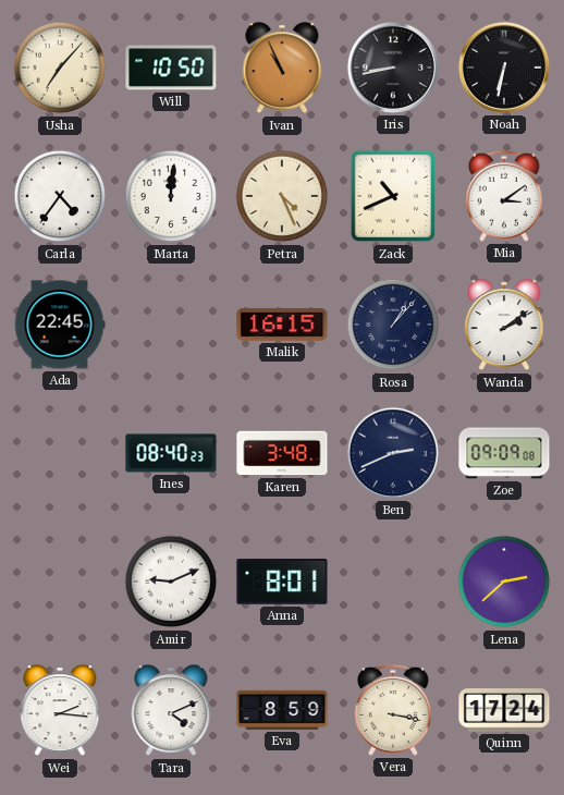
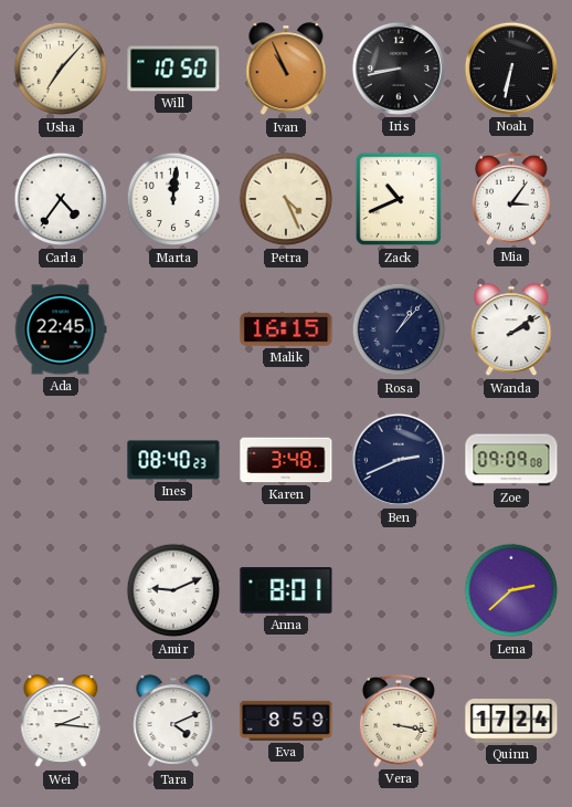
Mia: 3:09 -> 3:06 (511, 199)
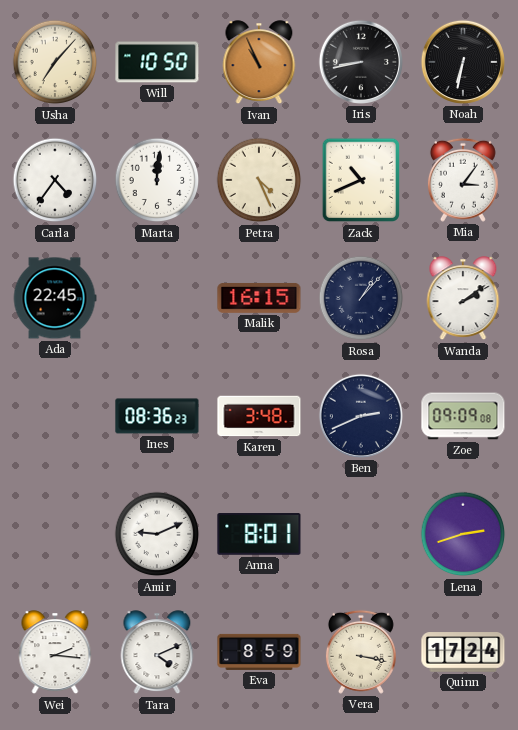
Ines: 08:40 -> 08:36 (157, 416)
Lena: 2:38 -> 2:42 (463, 534)
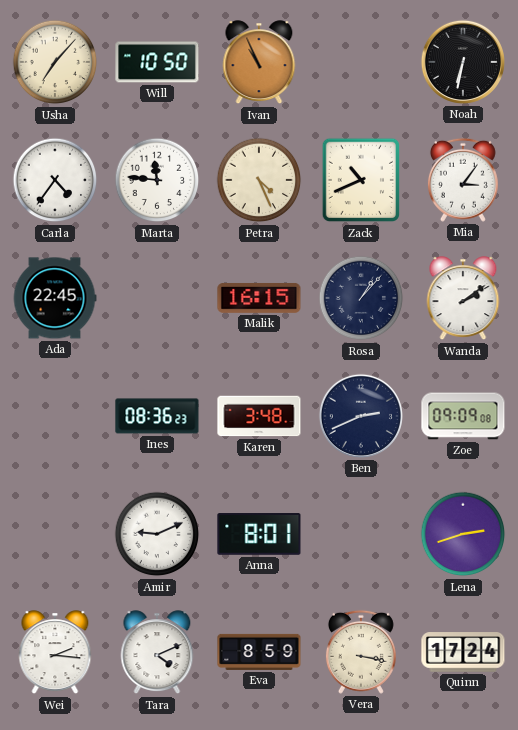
Iris: 8:43 -> none (361, 62)
Marta: 12:01 -> 11:46 (157, 180)
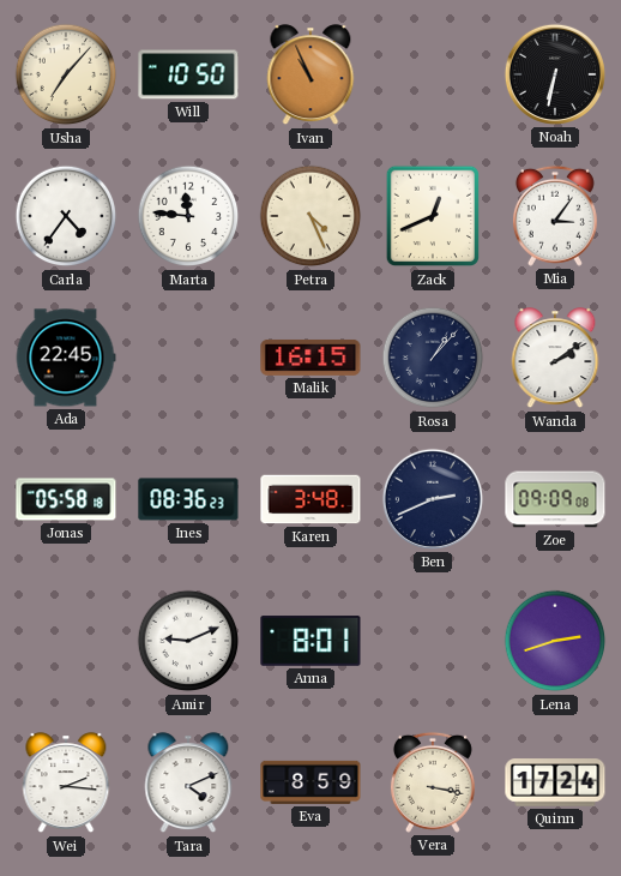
Zack: 10:41 -> 12:41 (432, 216)
Jonas: none -> 05:58 (66, 499)
